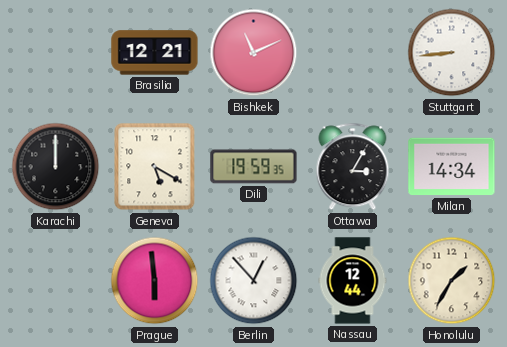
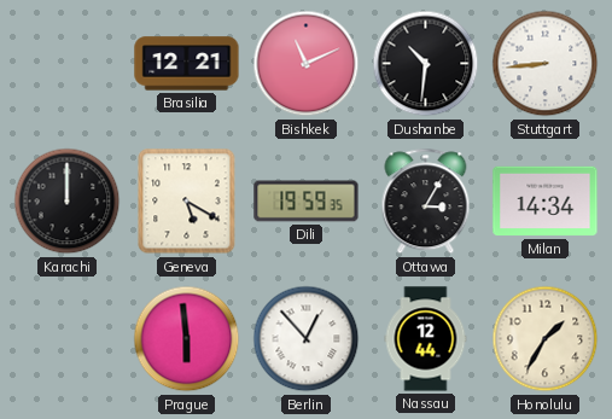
Dushanbe: none -> 10:31 (426, 64)
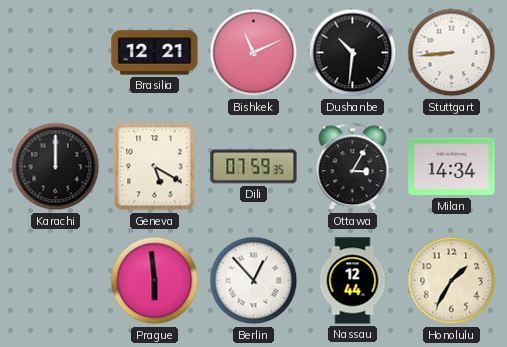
Dili: 19:59 -> 07:59 (254, 167)
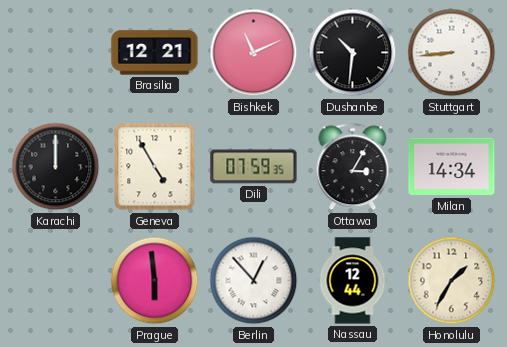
Geneva: 5:20 -> 4:55 (155, 167)
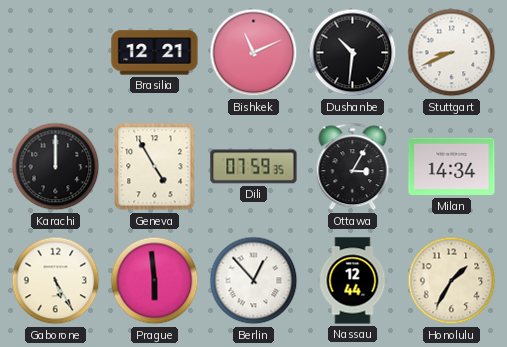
Stuttgart: 8:44 -> 8:41 (452, 53)
Gaborone: none -> 5:25 (56, 281)
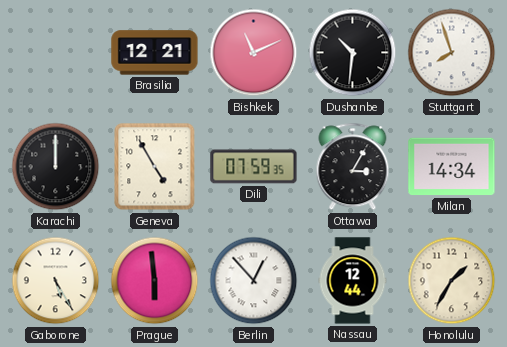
Stuttgart: 8:41 -> 7:57 (452, 53)
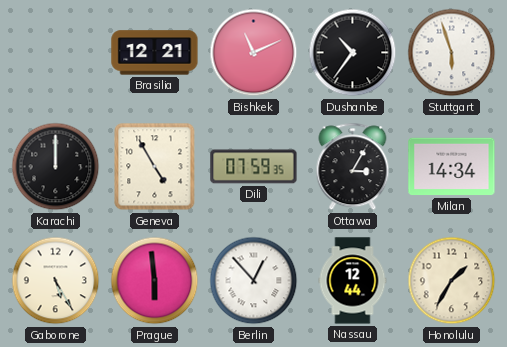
Dushanbe: 10:31 -> 10:36 (353, 53)
Stuttgart: 7:57 -> 5:57 (452, 53)
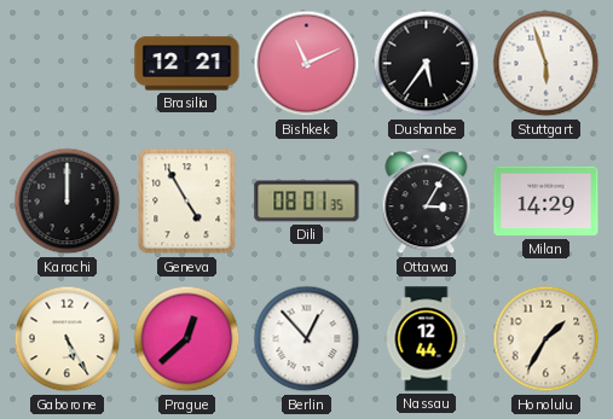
Dushanbe: 10:36 -> 5:36 (427, 64)
Dili: 07:59 -> 08:01 (307, 202)
Milan: 14:34 -> 14:29 (547, 202)
Prague: 5:59 -> 12:38 (187, 339)
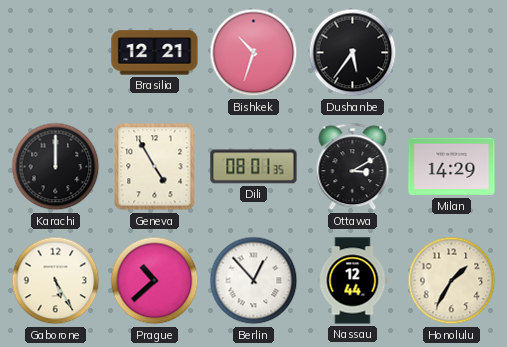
Bishkek: 11:11 -> 10:33 (254, 53)
Stuttgart: 5:57 -> none (547, 64)
Ottawa: 3:05 -> 3:10 (353, 167)
Prague: 12:38 -> 10:38 (155, 281)
